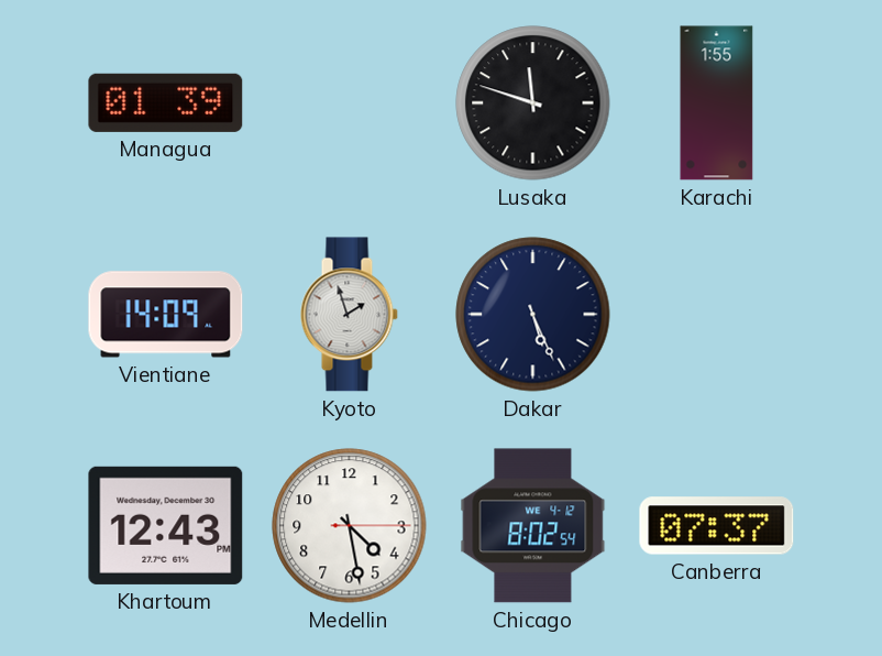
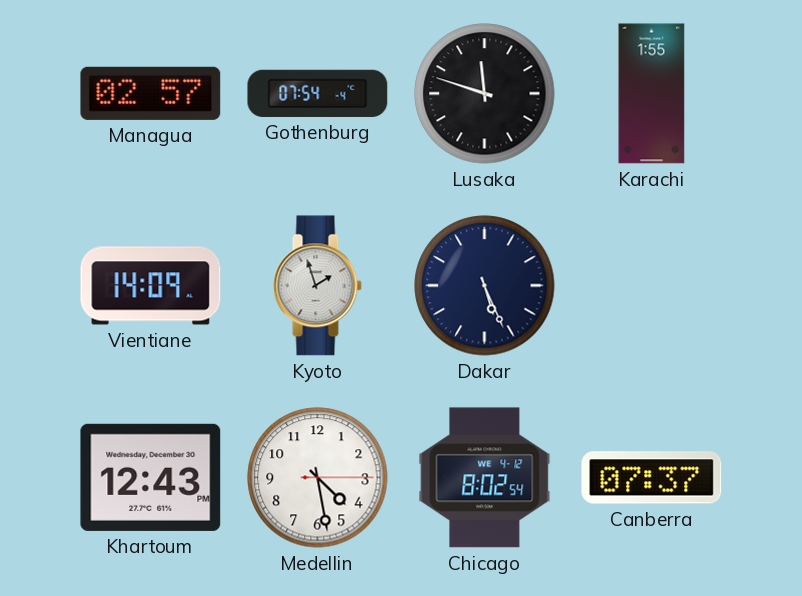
Managua: 01:39 -> 02:57 (151, 93)
Gothenburg: none -> 07:54 (318, 93)
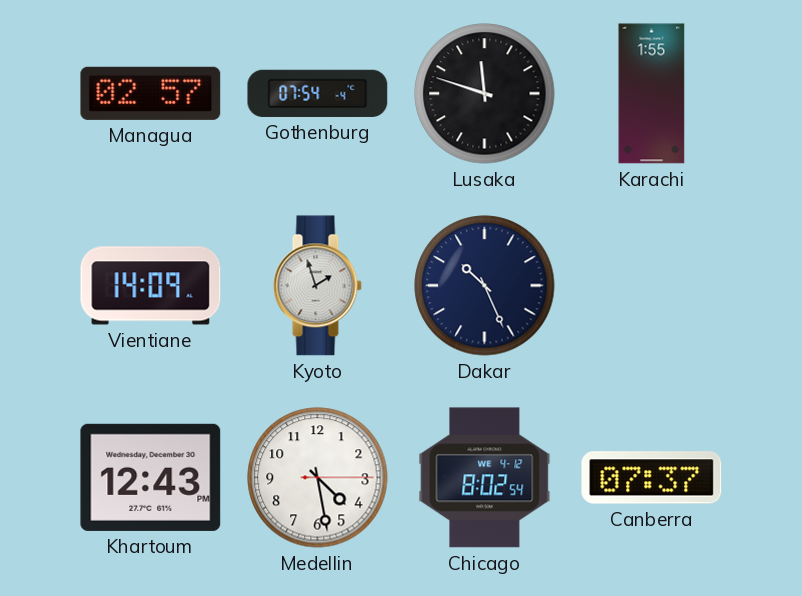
Dakar: 5:26 -> 10:26 (485, 286)
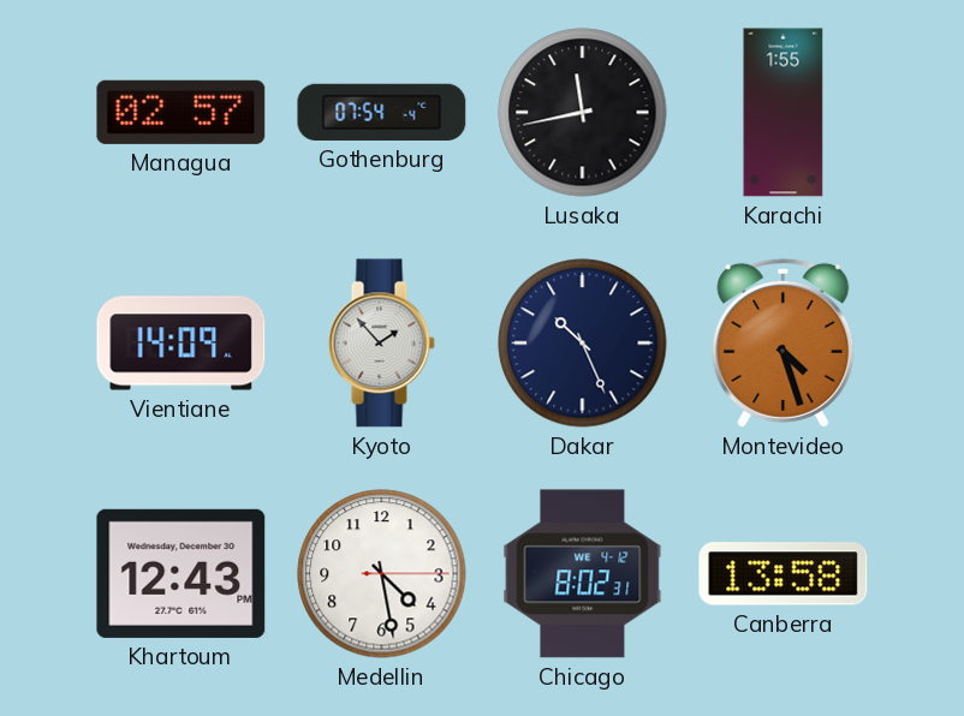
Lusaka: 11:48 -> 11:43 (583, 113)
Kyoto: 1:57 -> 1:53 (381, 344)
Montevideo: none -> 4:27 (784, 342)
Chicago: 8:02:54 -> 8:02:31 (583, 574)
Canberra: 07:37 -> 13:58 (784, 574)
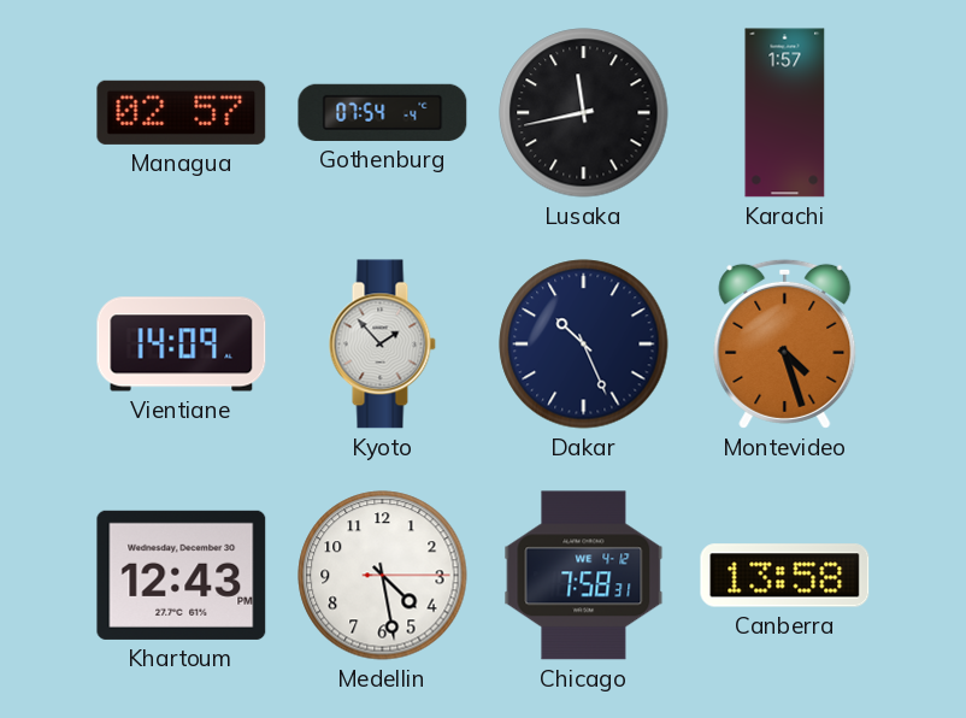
Karachi: 1:55 -> 1:57 (785, 113)
Chicago: 8:02 -> 7:58 (584, 576)
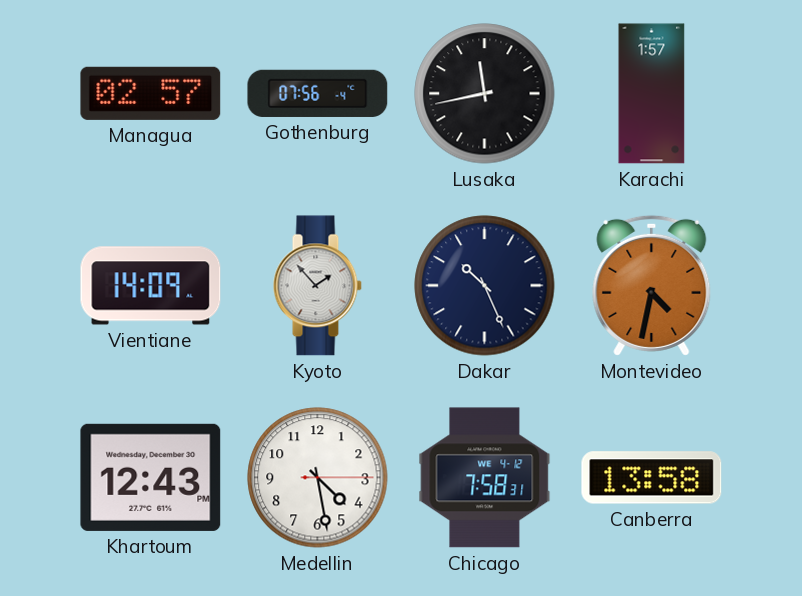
Gothenburg: 07:54 -> 07:56 (318, 93)
Montevideo: 4:27 -> 4:32 (652, 285)
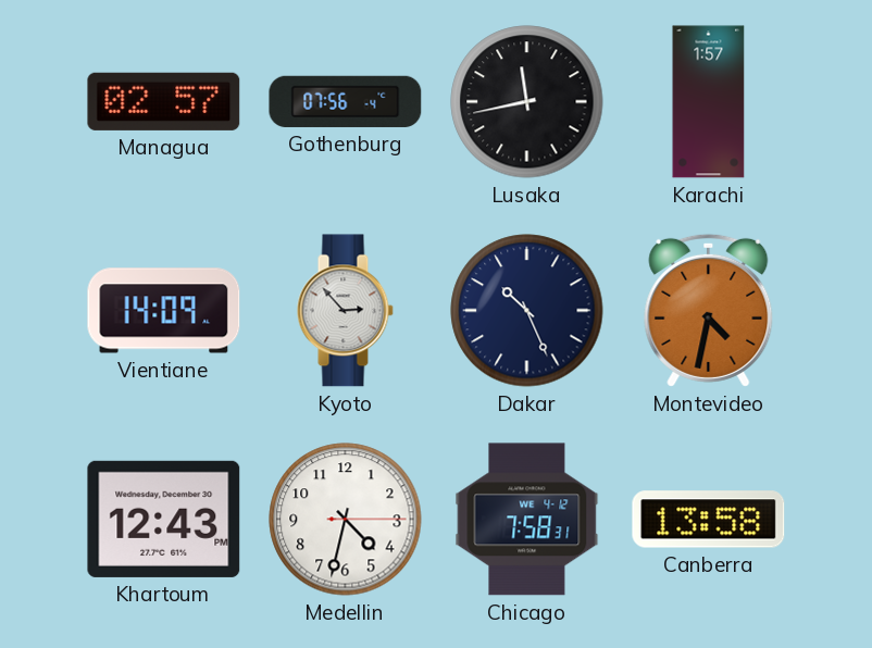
Kyoto: 1:53 -> 2:53 (345, 311)
Medellin: 4:28 -> 4:32 (346, 520)
